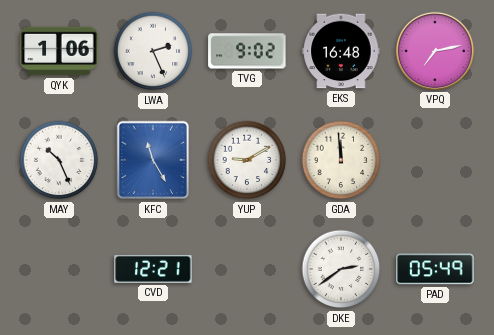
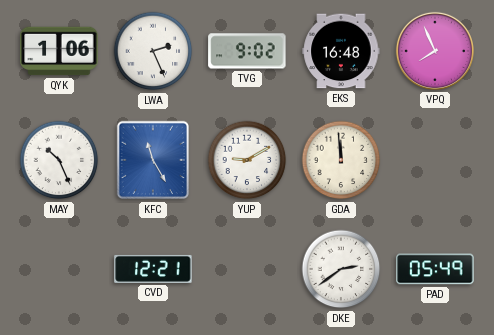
VPQ: 7:13 -> 7:56 (435, 51)
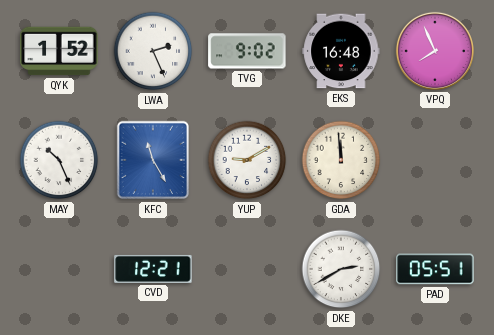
QYK: 1:06 -> 1:52 (59, 51)
DKE: 2:39 -> 2:40 (341, 269)
PAD: 05:49 -> 05:51 (435, 269)
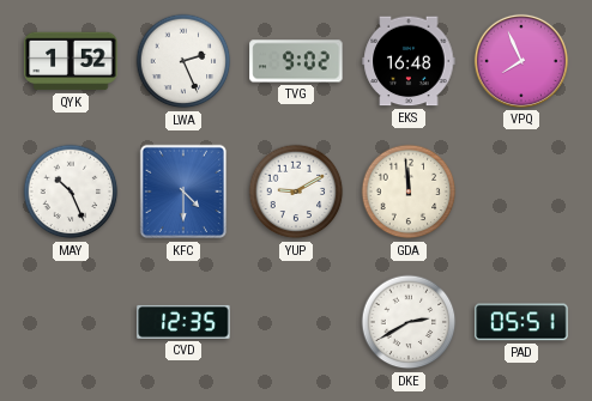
KFC: 11:25 -> 4:30 (182, 192)
CVD: 12:21 -> 12:35 (183, 322)
